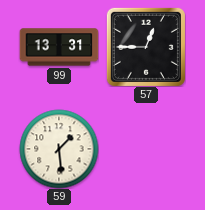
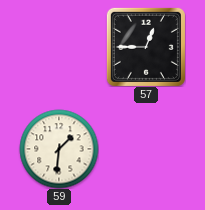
99: 13:31 -> none (59, 47)
59: 1:29 -> 1:31 (59, 149)
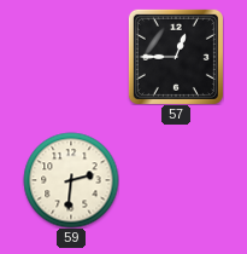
59: 1:31 -> 2:31 (71, 180)
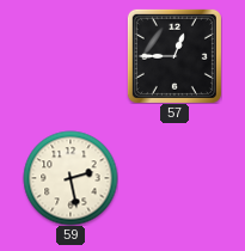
59: 2:31 -> 2:28 (71, 178)
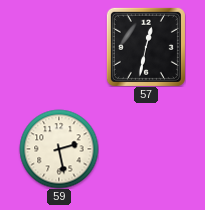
57: 12:45 -> 12:32 (146, 47)
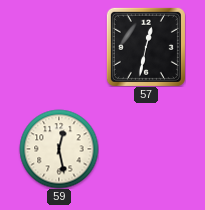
59: 2:28 -> 12:28 (59, 149)
